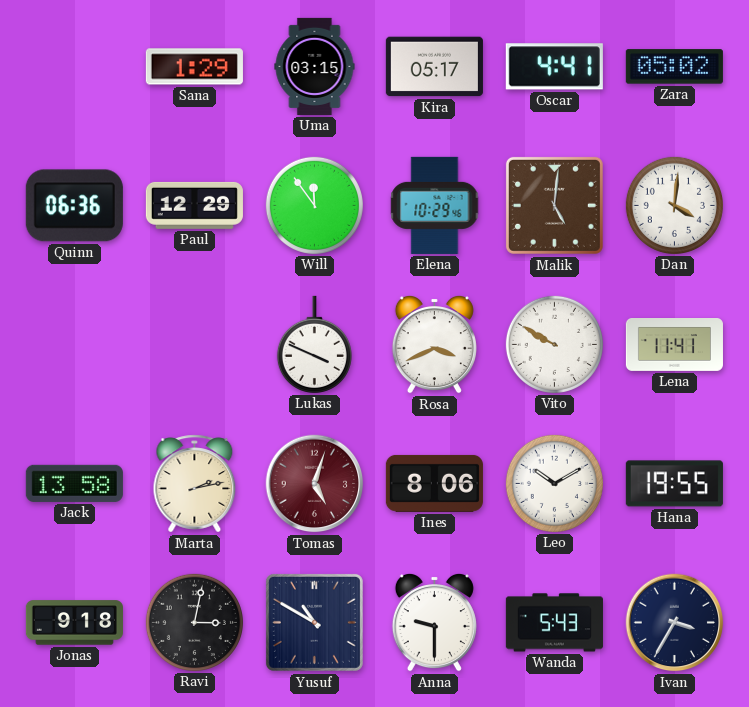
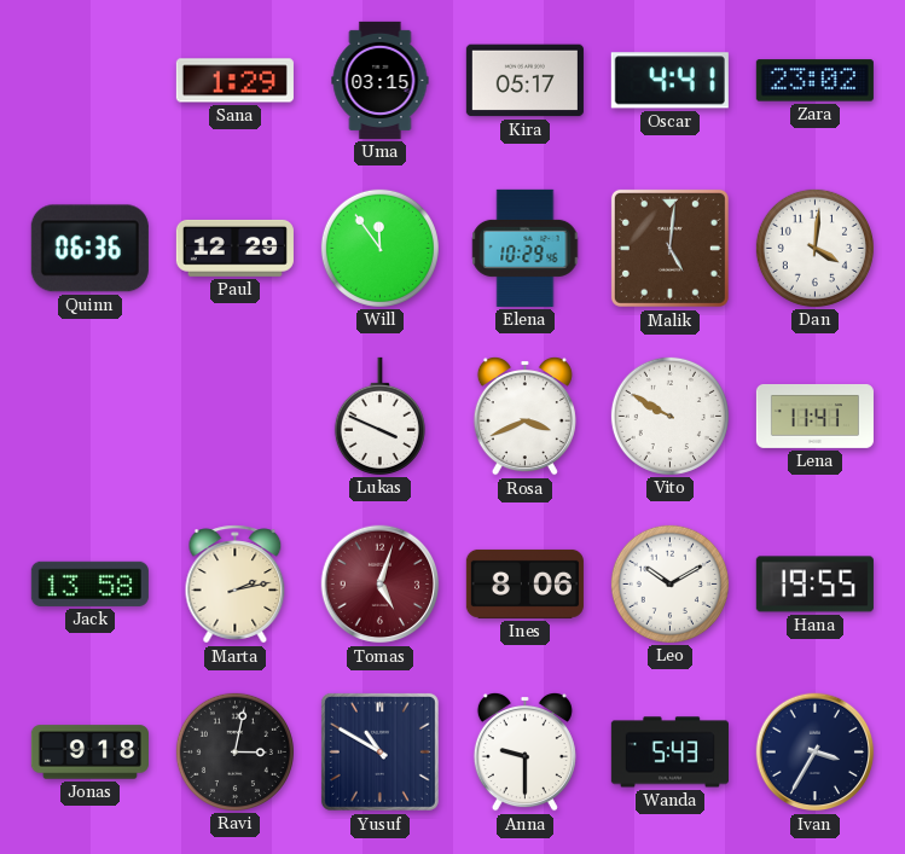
Zara: 05:02 -> 23:02 (814, 81)
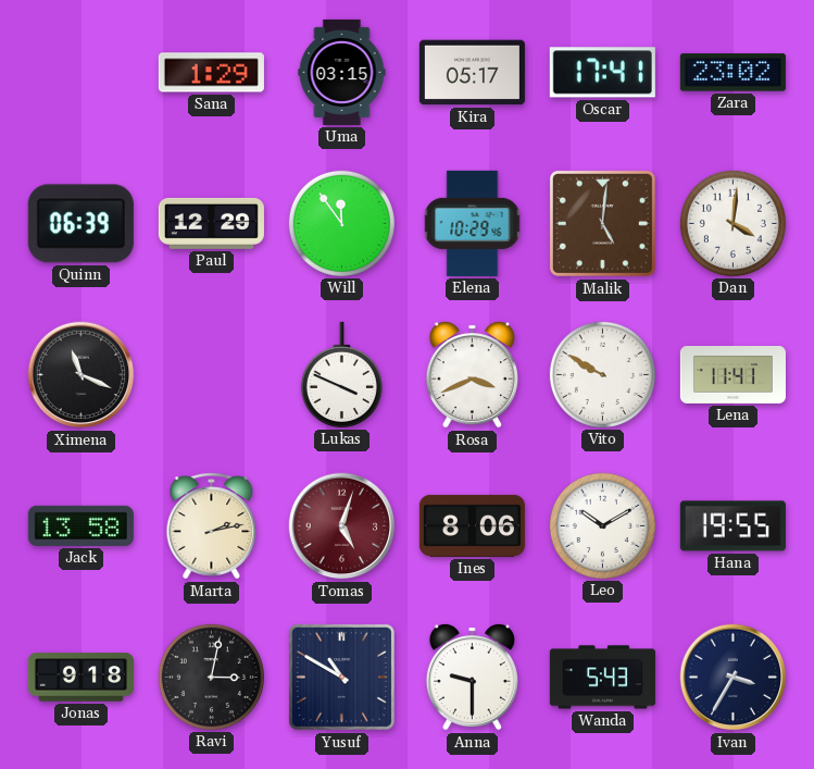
Oscar: 4:41 -> 17:41 (602, 73)
Quinn: 06:36 -> 06:39 (80, 224)
Ximena: none -> 11:19 (82, 375)
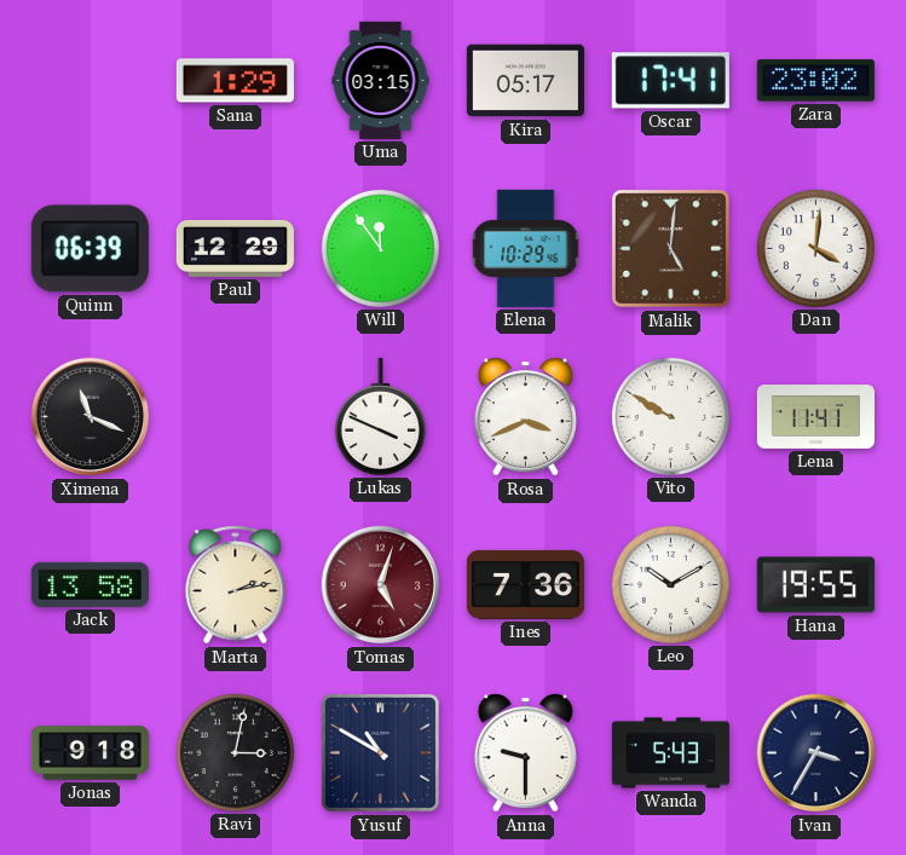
Ines: 8:06 -> 7:36 (525, 584)
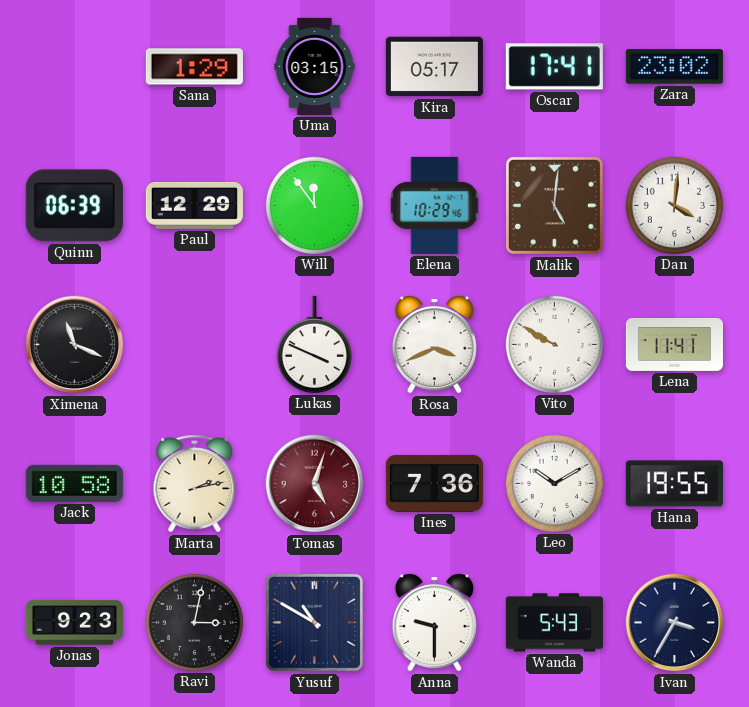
Jack: 13:58 -> 10:58 (74, 483)
Jonas: 9:18 -> 9:23 (74, 623)
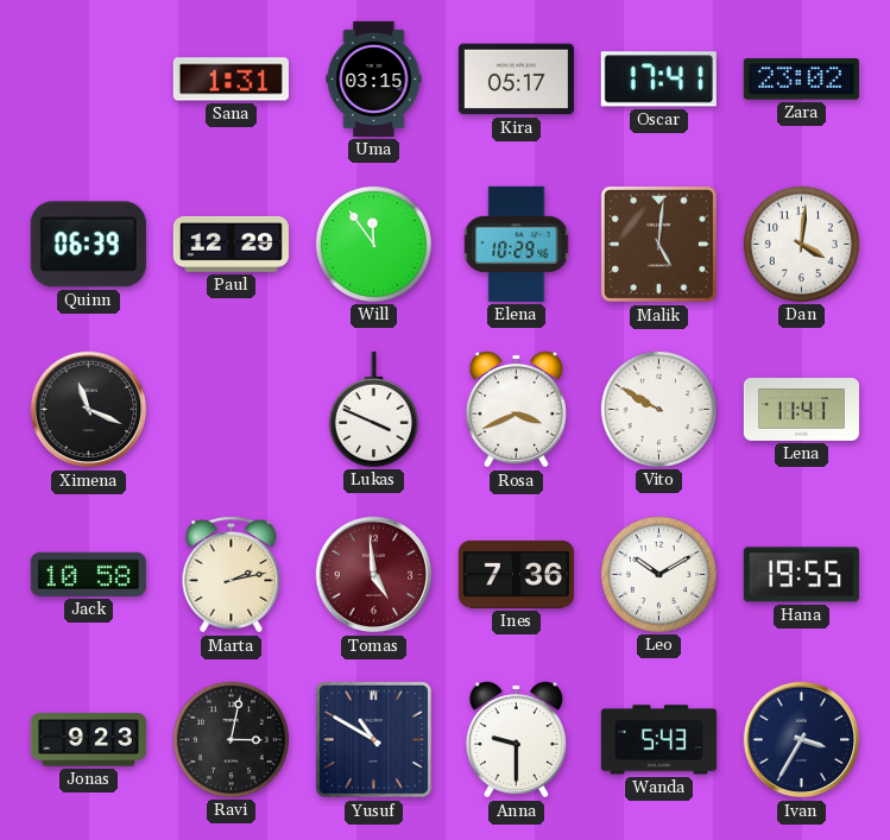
Sana: 1:29 -> 1:31 (231, 80)
Tomas: 5:03 -> 4:59 (374, 575)
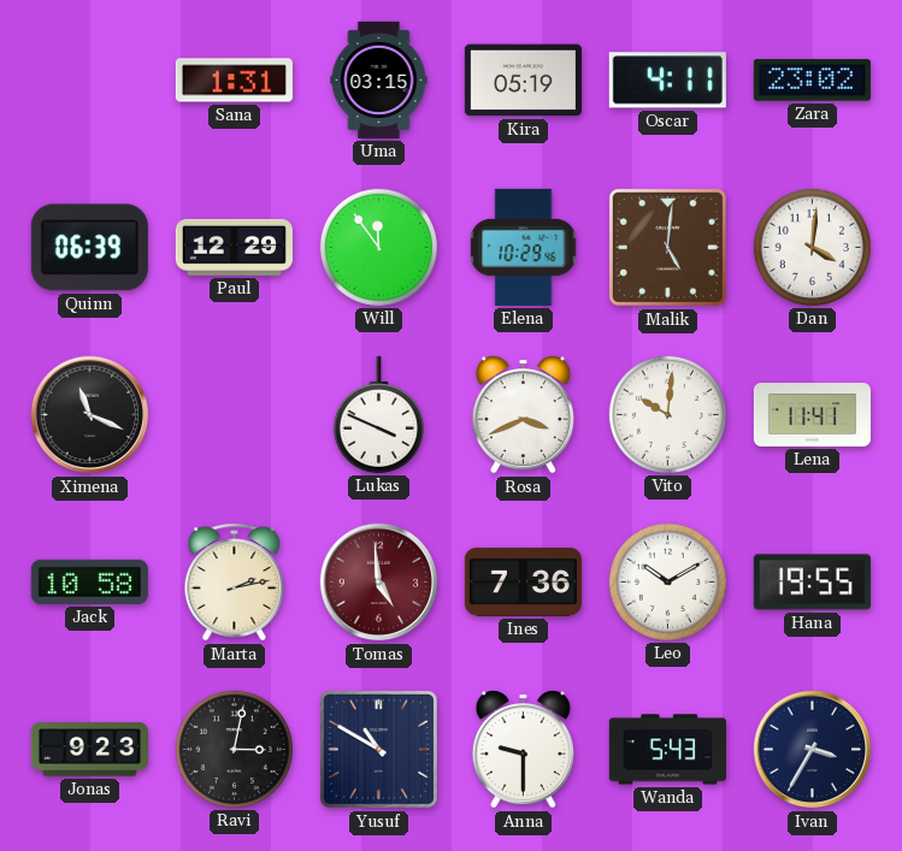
Kira: 05:17 -> 05:19 (523, 81)
Oscar: 17:41 -> 4:11 (667, 81)
Vito: 9:50 -> 10:01 (667, 414)
